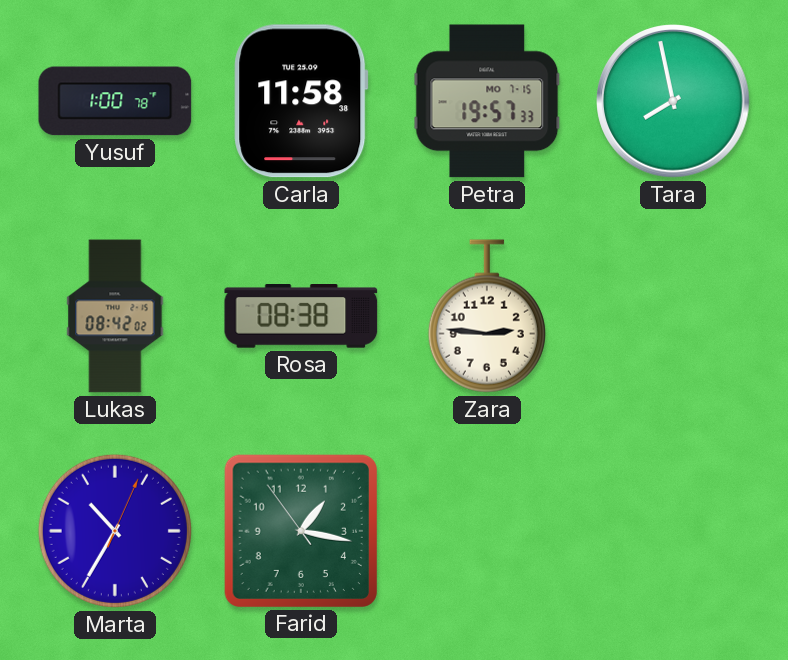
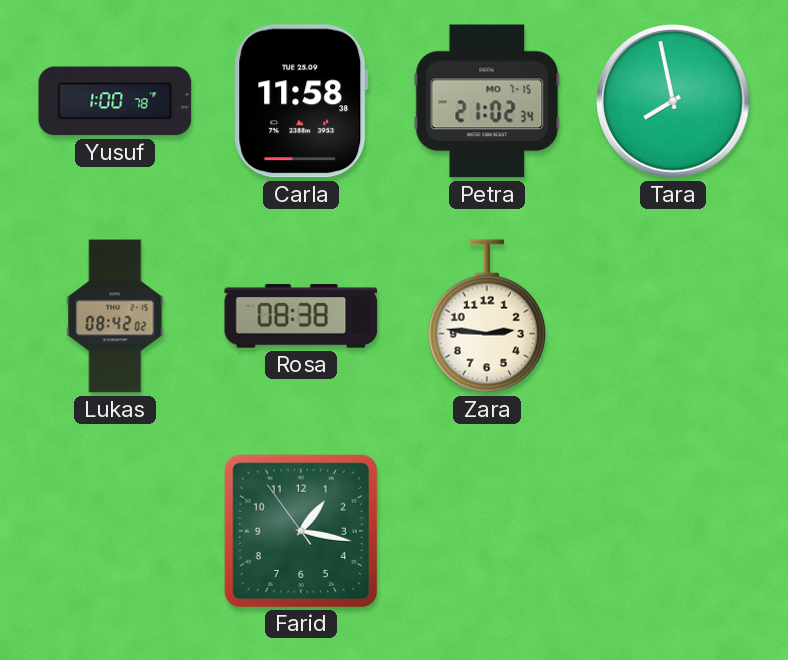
Petra: 19:57 -> 21:02 (487, 101)
Marta: 10:35 -> none (115, 531)
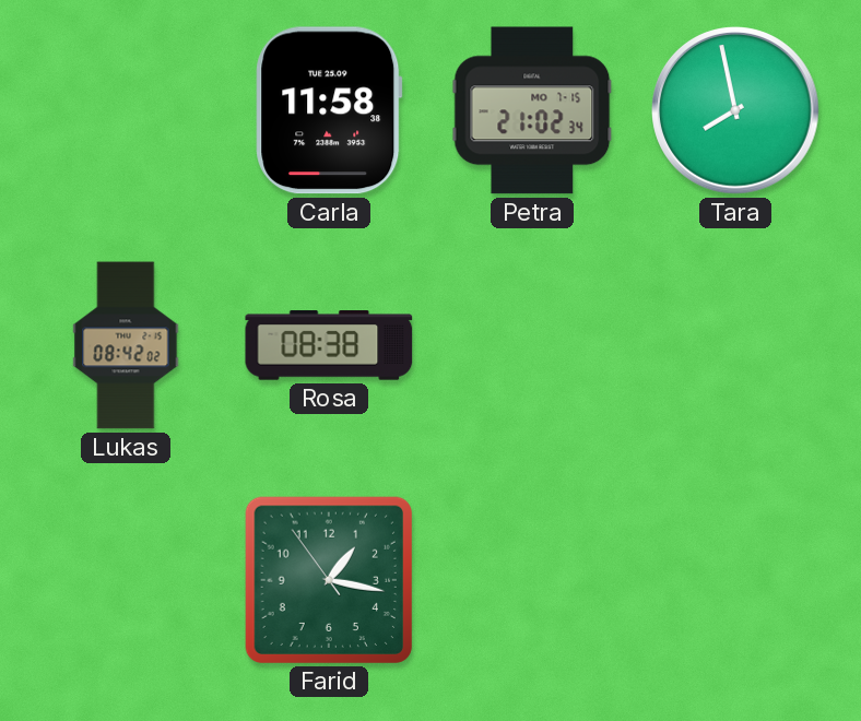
Yusuf: 1:00 -> none (115, 101)
Zara: 2:46 -> none (487, 316)
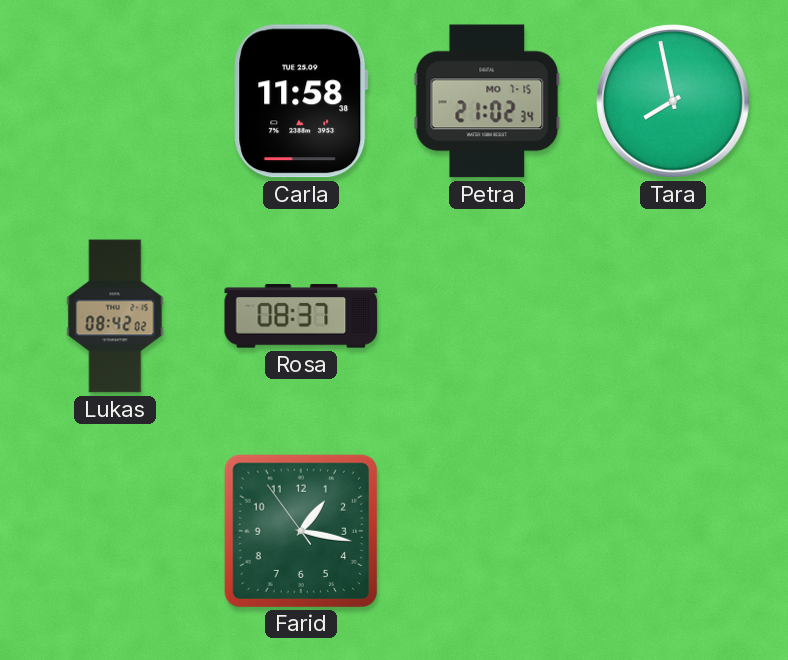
Rosa: 08:38 -> 08:37 (301, 317)
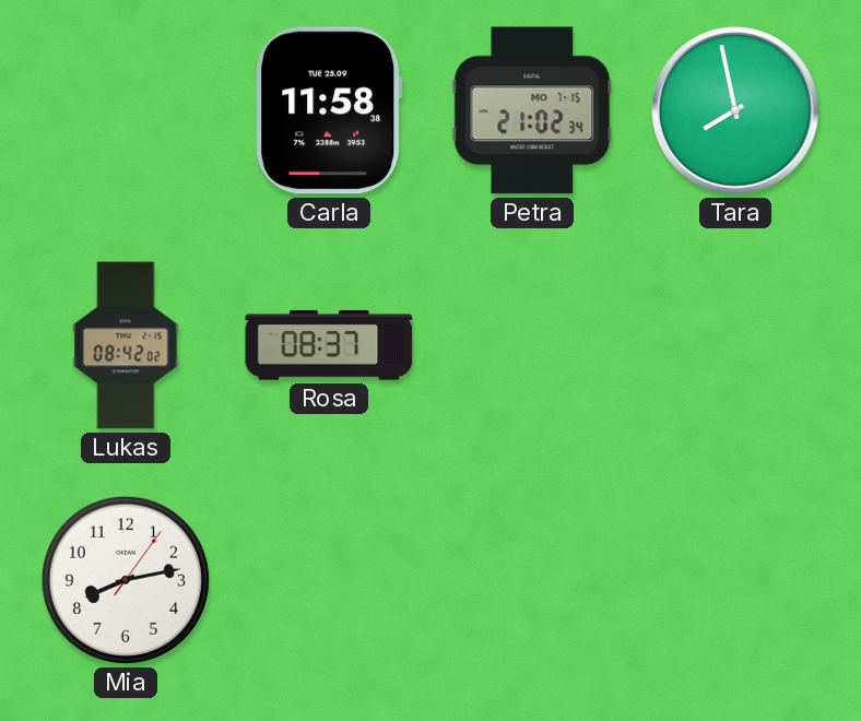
Mia: none -> 8:13 (126, 580)
Farid: 1:16 -> none (300, 530)
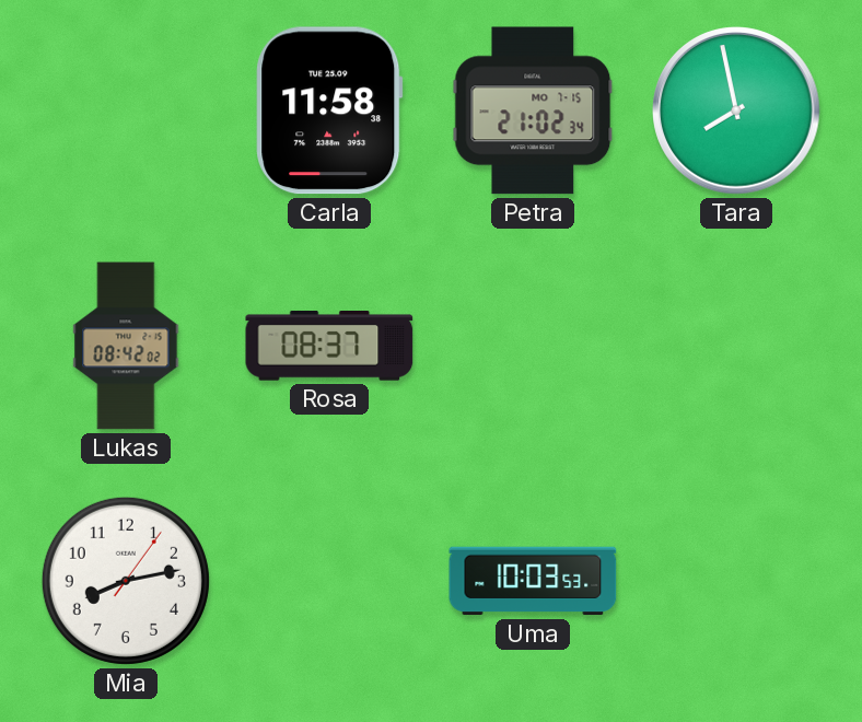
Uma: none -> 10:03 (533, 581)
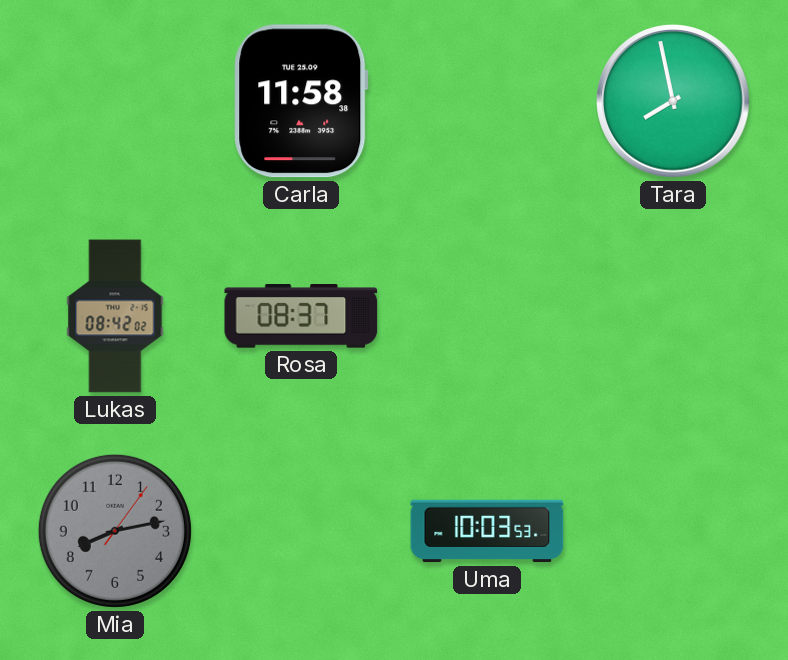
Petra: 21:02 -> none (533, 110)
Mia dial: white -> grey (115, 531)
